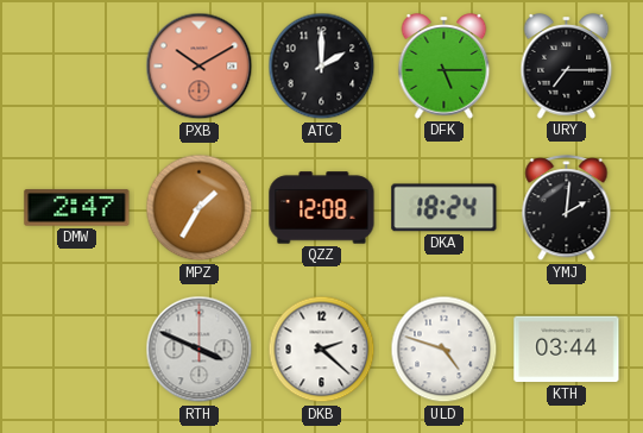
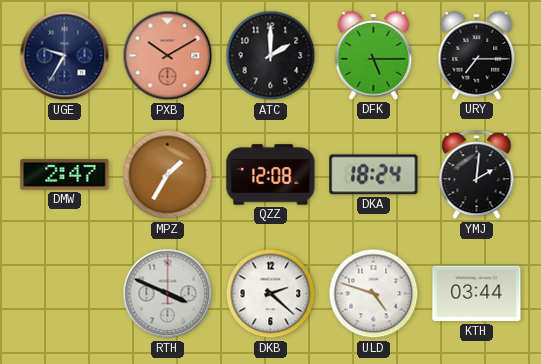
UGE: none -> 9:35 (65, 56)
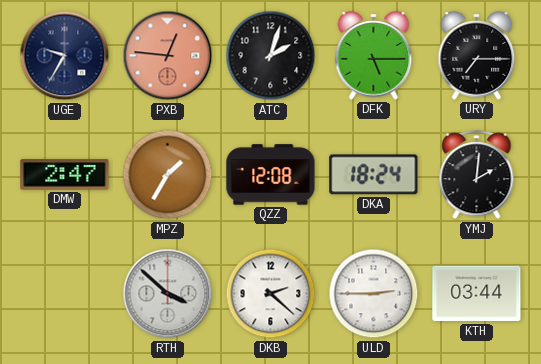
PXB: 10:10 -> 12:46 (168, 56)
ATC: 2:00 -> 2:03 (271, 56)
RTH: 3:49 -> 3:52 (168, 294)
ULD: 4:48 -> 2:45 (374, 294)
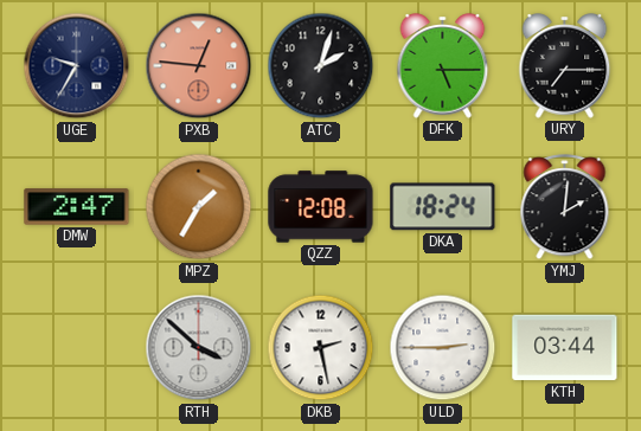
DKB: 2:22 -> 2:28 (321, 348)
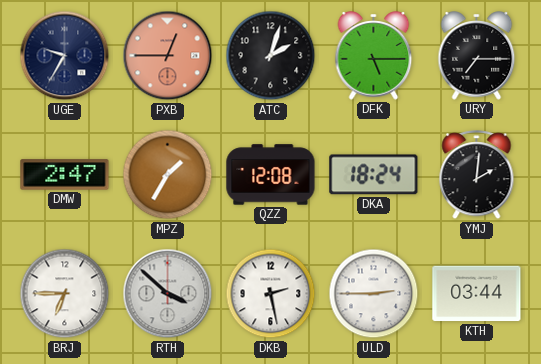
PXB: 12:46 -> 12:45 (168, 56)
BRJ: none -> 6:45 (65, 294)
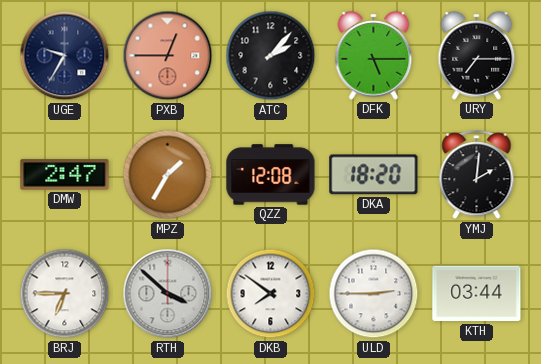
ATC: 2:03 -> 2:07 (271, 56)
DKA: 18:24 -> 18:20 (374, 175)
DKB: 2:28 -> 7:51 (271, 294)
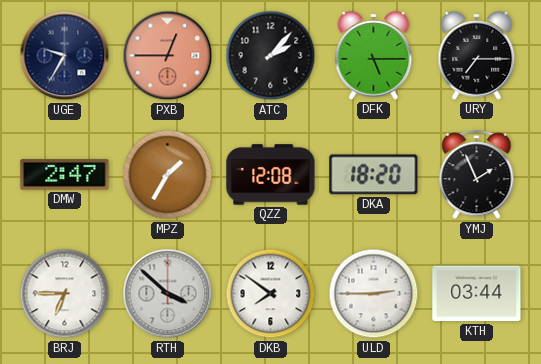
YMJ: 2:01 -> 1:56 (477, 175)
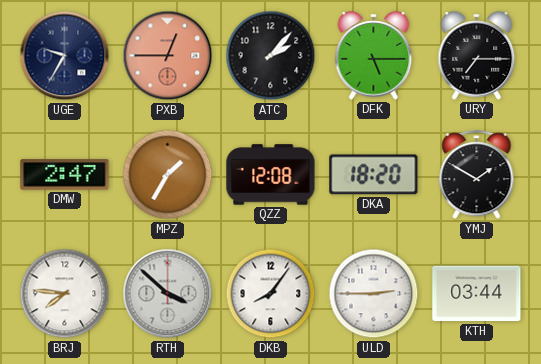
YMJ: 1:56 -> 1:50 (477, 175)
BRJ: 6:45 -> 7:46 (65, 294)
DKB: 7:51 -> 8:06 (271, 294)
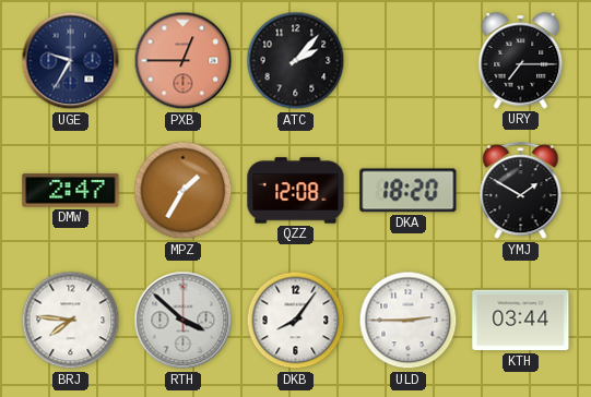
DFK: 5:15 -> none (374, 56)
